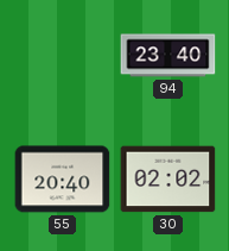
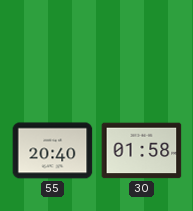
94: 23:40 -> none (168, 56)
30: 02:02 -> 01:58 (142, 151)
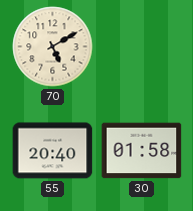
70: none -> 5:10 (53, 47)
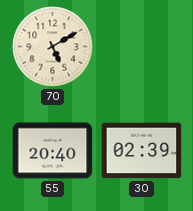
30: 01:58 -> 02:39 (142, 151)
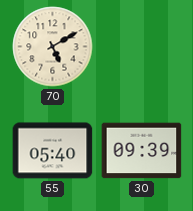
55: 20:40 -> 05:40 (53, 151)
30: 02:39 -> 09:39 (142, 151)
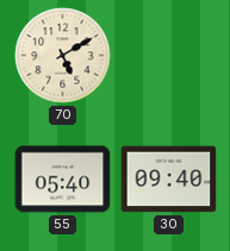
30: 09:39 -> 09:40 (169, 180)
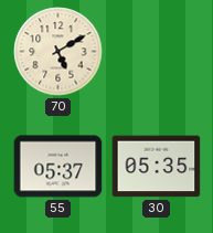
55: 05:40 -> 05:37 (58, 167)
30: 09:40 -> 05:35 (157, 167)
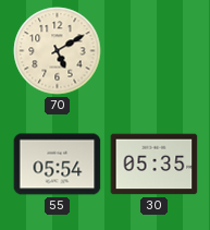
55: 05:37 -> 05:54 (58, 165)
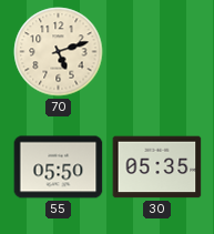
70: 5:10 -> 5:12 (59, 52)
55: 05:54 -> 05:50 (59, 167)
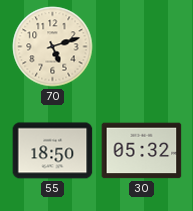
55: 05:50 -> 18:50 (53, 151)
30: 05:35 -> 05:32 (142, 151)
